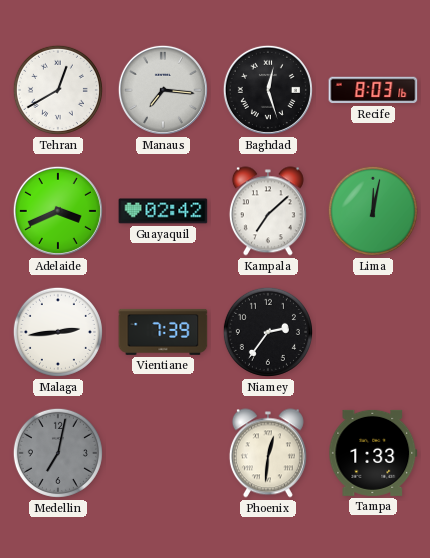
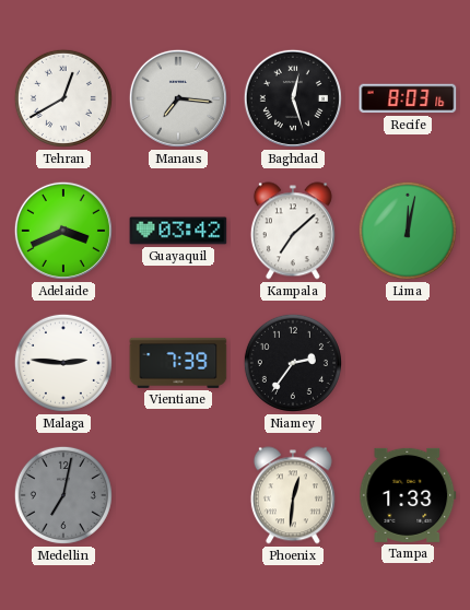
Guayaquil: 02:42 -> 03:42 (178, 231)
Malaga: 2:44 -> 2:46 (63, 363)
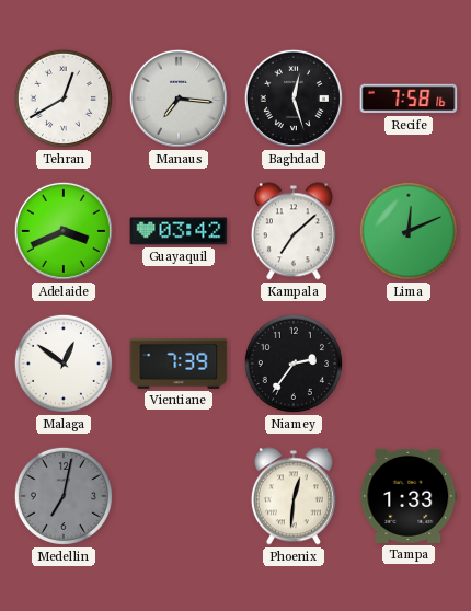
Recife: 8:03 -> 7:58 (409, 99)
Lima: 12:02 -> 12:11 (409, 231)
Malaga: 2:46 -> 12:51 (64, 364)
